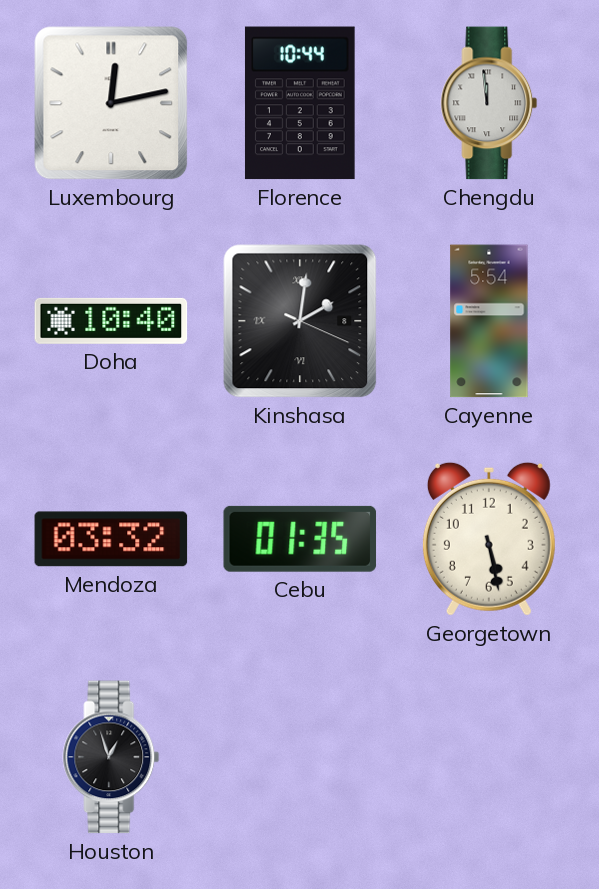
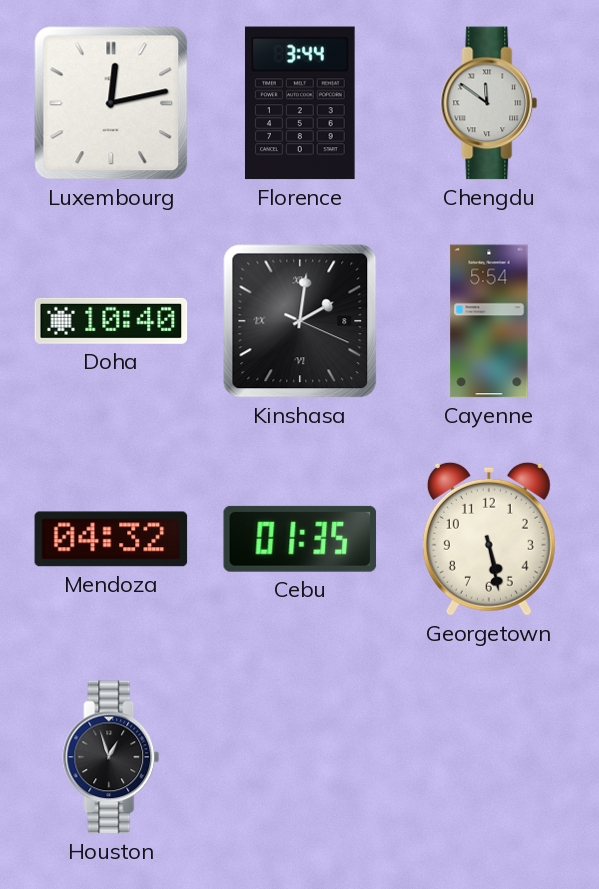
Florence: 10:44 -> 3:44 (300, 103)
Chengdu: 11:59 -> 11:51 (489, 103)
Mendoza: 03:32 -> 04:32 (111, 539)
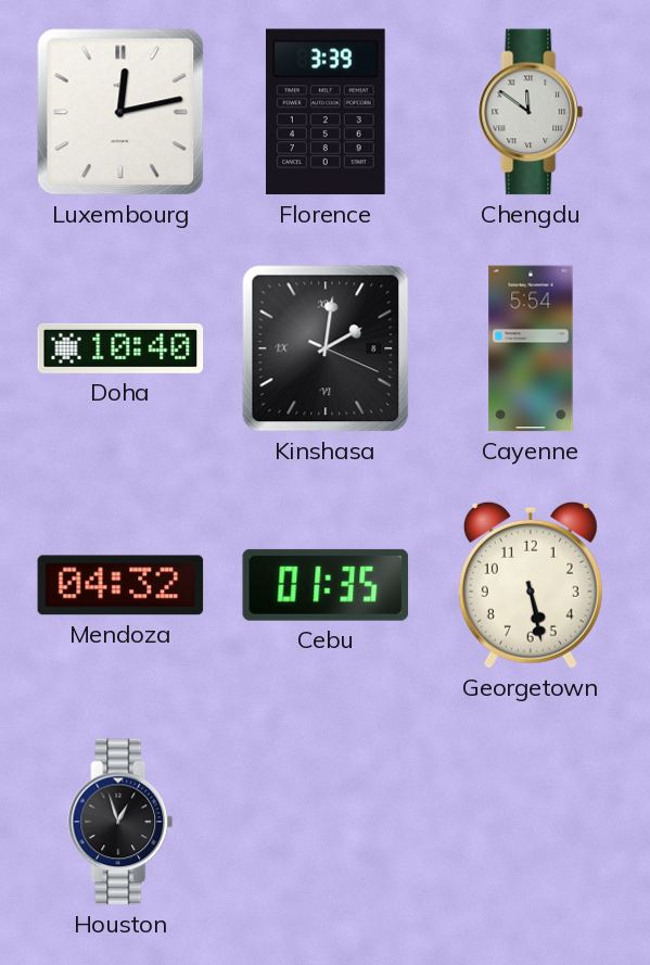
Florence: 3:44 -> 3:39 (326, 112)
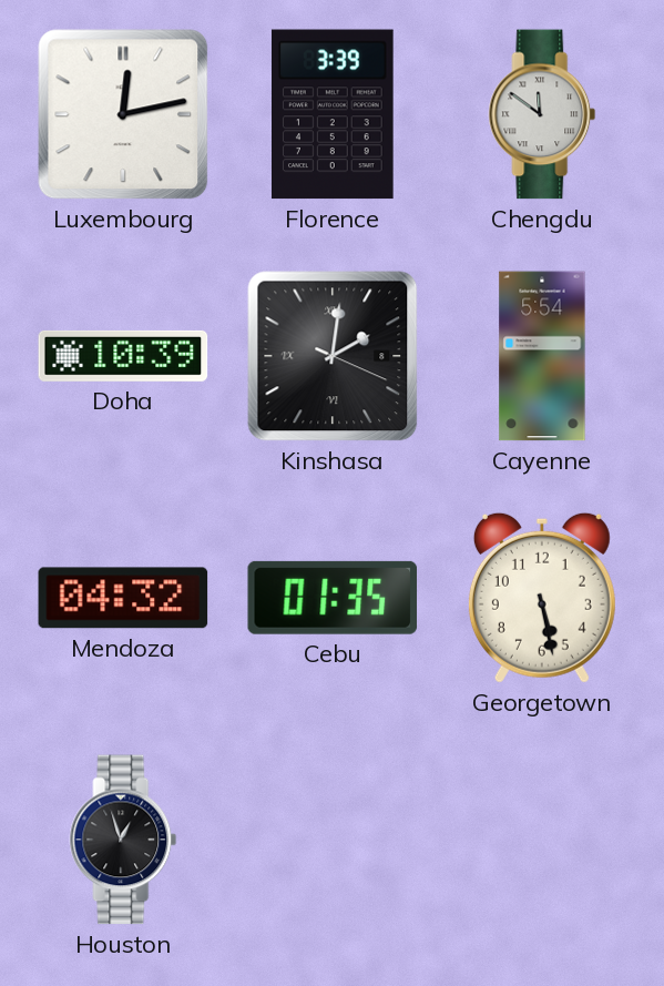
Doha: 10:40 -> 10:39 (123, 356)
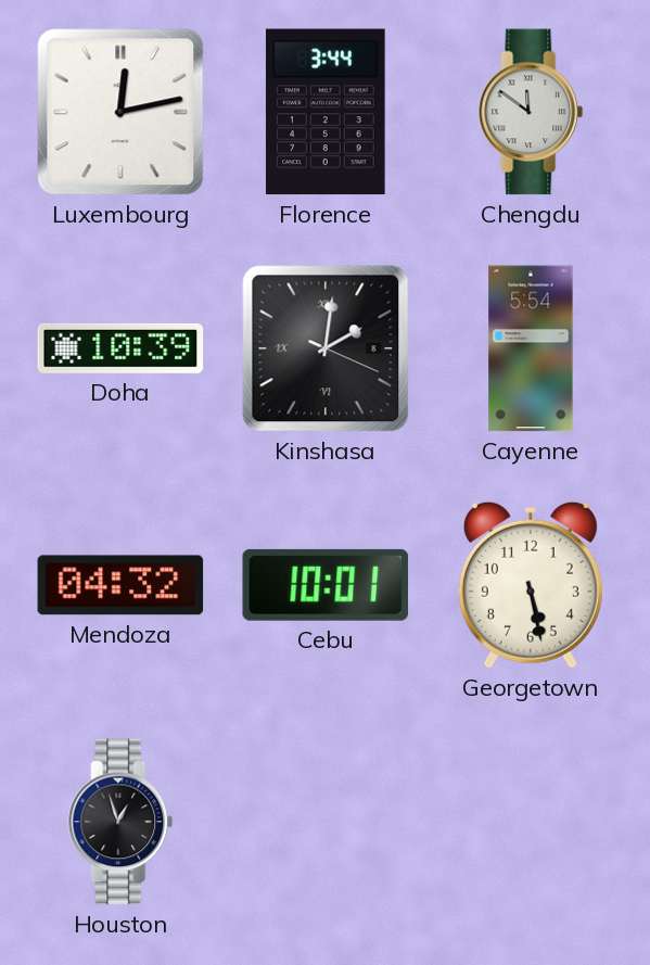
Florence: 3:39 -> 3:44 (326, 112)
Cebu: 01:35 -> 10:01 (326, 585)
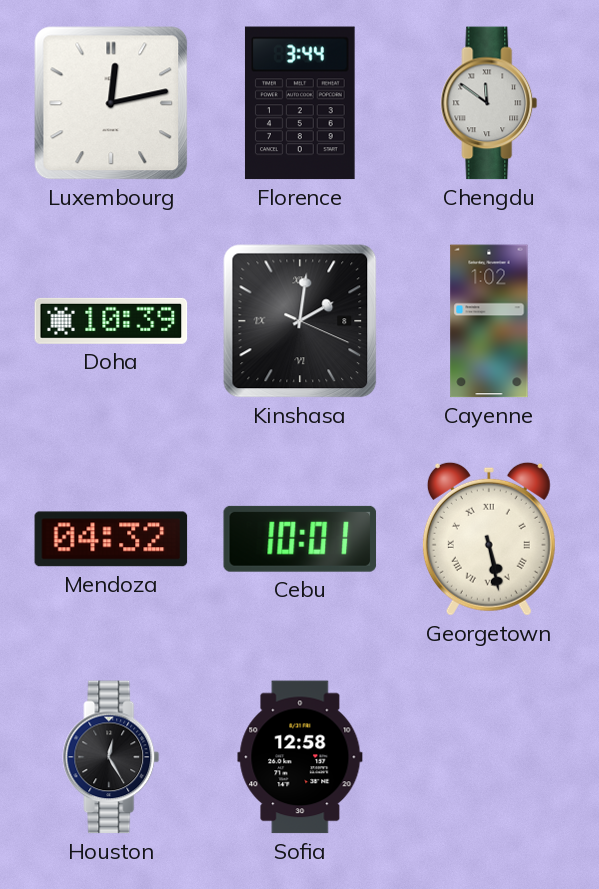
Cayenne: 5:54 -> 1:02 (489, 321)
Georgetown numerals: Arabic -> Roman (489, 539)
Houston: 12:57 -> 12:25 (111, 757)
Sofia: none -> 12:58 (300, 757)
